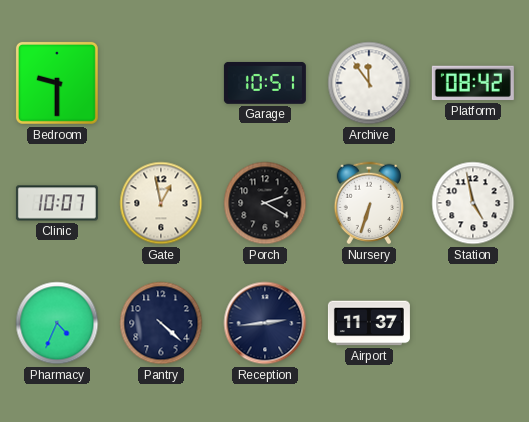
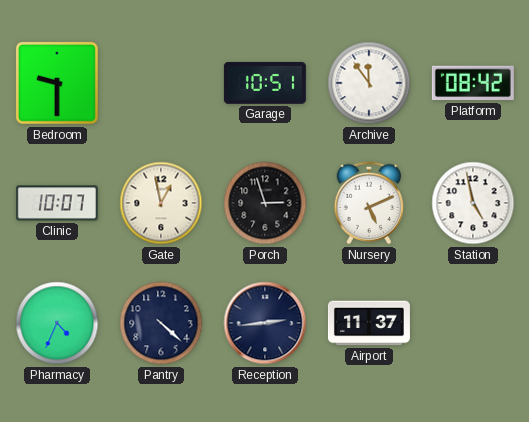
Porch: 2:20 -> 2:57 (265, 203)
Nursery: 6:33 -> 5:11 (369, 203)
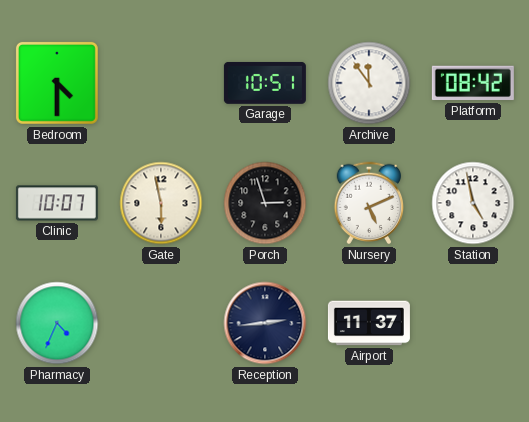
Bedroom: 9:30 -> 4:30 (57, 83)
Gate: 12:58 -> 5:58 (161, 203)
Pantry: 4:22 -> none (161, 323)
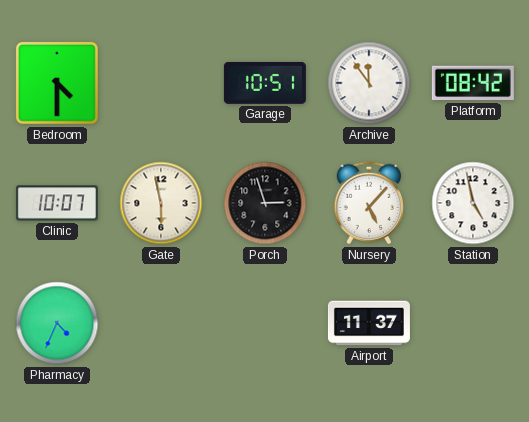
Nursery: 5:11 -> 5:07 (369, 203)
Reception: 2:44 -> none (265, 323)
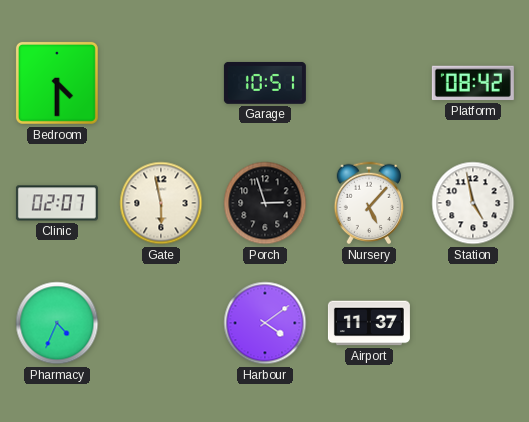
Archive: 11:54 -> none (369, 83)
Clinic: 10:07 -> 02:07 (57, 203)
Harbour: none -> 4:09 (265, 323)
